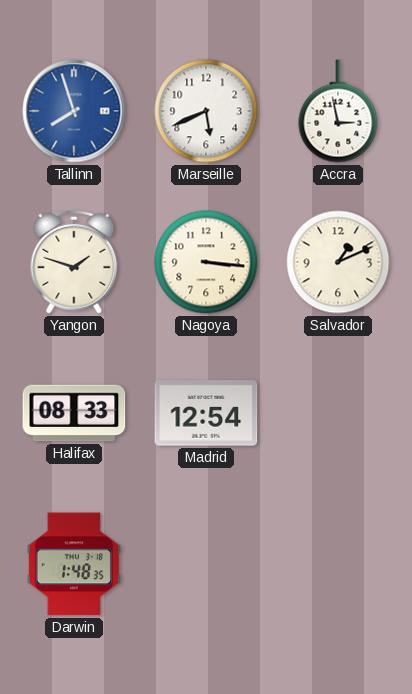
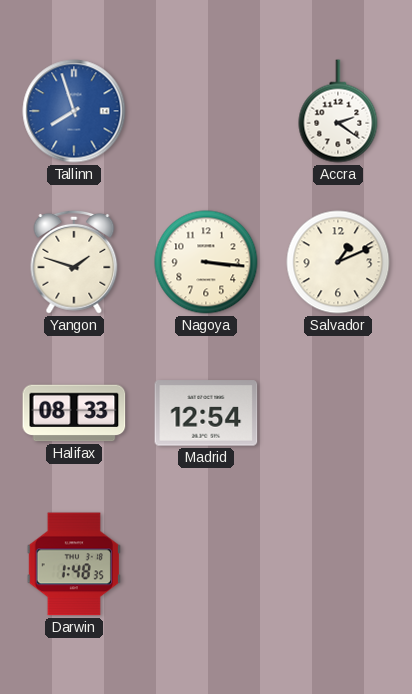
Marseille: 5:41 -> none (206, 111)
Accra: 2:58 -> 2:21 (338, 111)
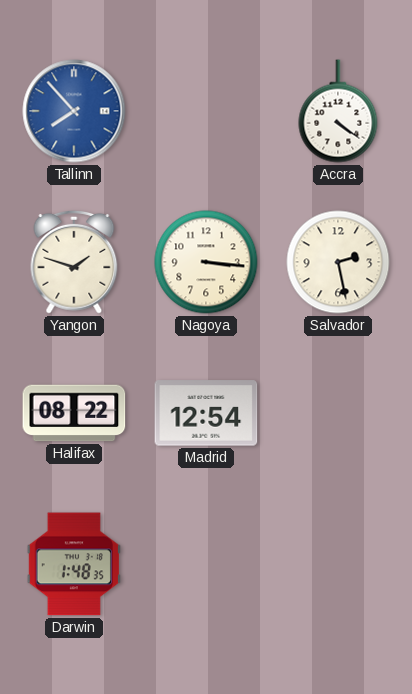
Tallinn: 7:57 -> 7:53 (74, 111)
Accra: 2:21 -> 4:21 (338, 111)
Salvador: 1:11 -> 2:28 (338, 262)
Halifax: 08:33 -> 08:22 (74, 413)
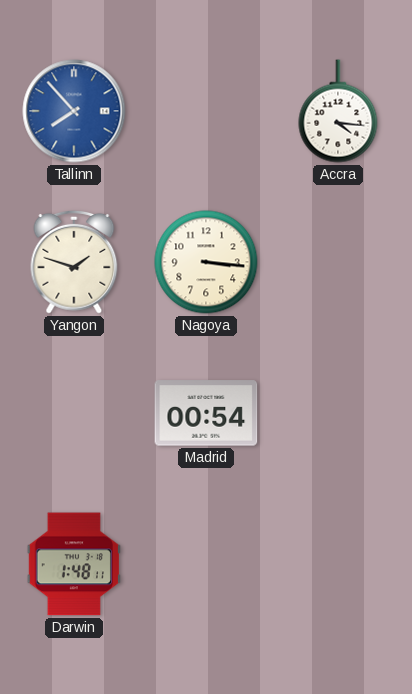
Accra: 4:21 -> 4:16 (338, 111)
Salvador: 2:28 -> none (338, 262)
Halifax: 08:22 -> none (74, 413)
Madrid: 12:54 -> 00:54 (206, 413)
Darwin: 1:48:35 -> 1:48:11 (74, 564)
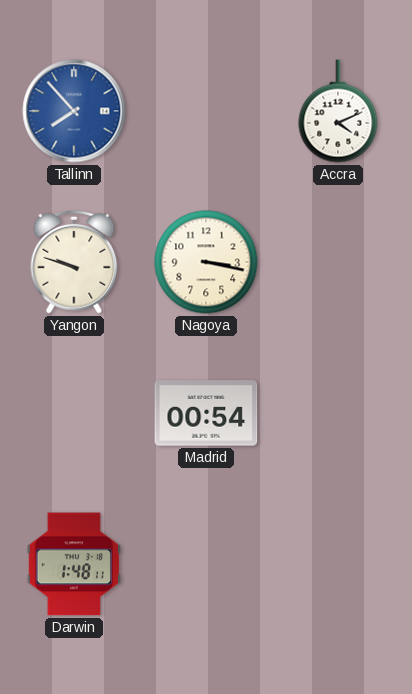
Accra: 4:16 -> 4:11 (338, 111)
Yangon: 1:48 -> 9:48 (74, 262)
Nagoya: 3:16 -> 3:17 (206, 262)
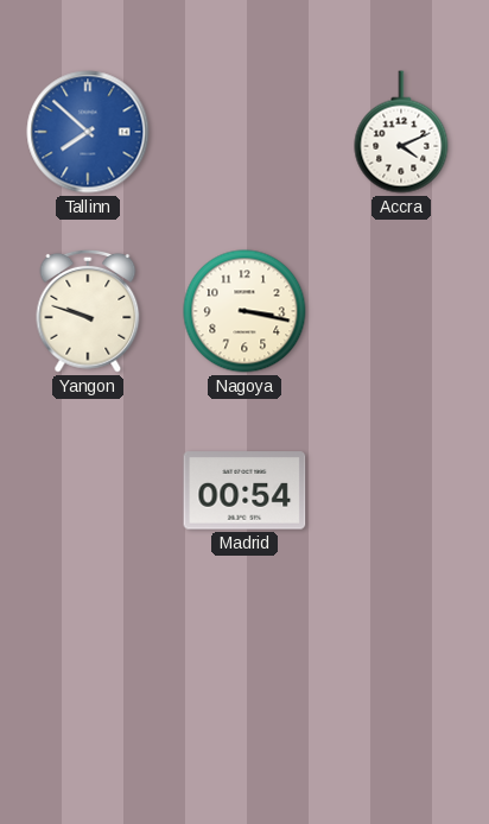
Tallinn: 7:53 -> 7:52 (88, 132)
Darwin: 1:48 -> none (74, 564)
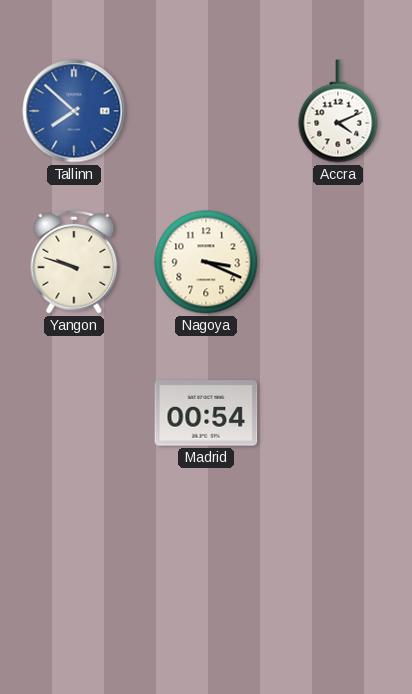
Nagoya: 3:17 -> 3:19 (206, 262)
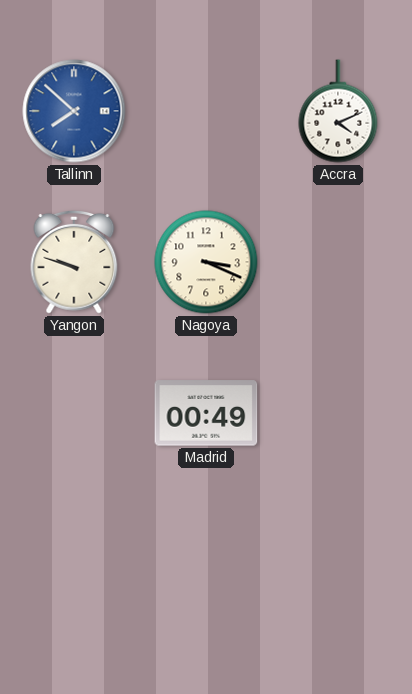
Madrid: 00:54 -> 00:49 (206, 413)
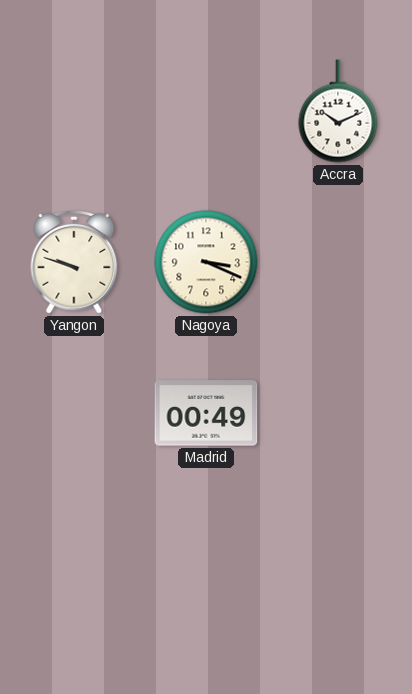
Tallinn: 7:52 -> none (74, 111)
Accra: 4:11 -> 10:11 (338, 111)
